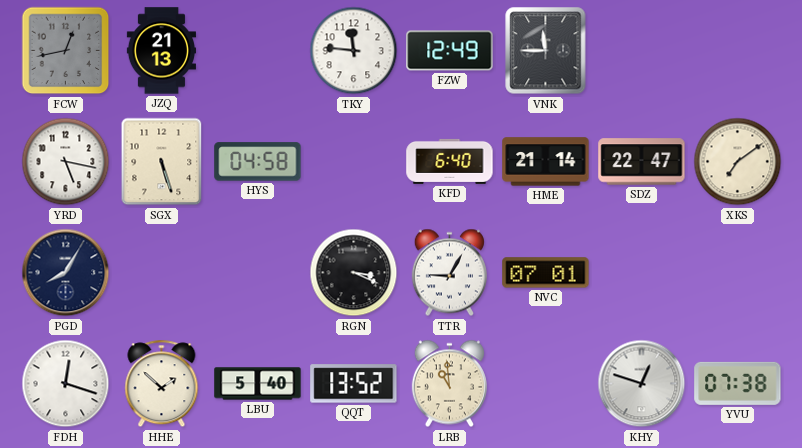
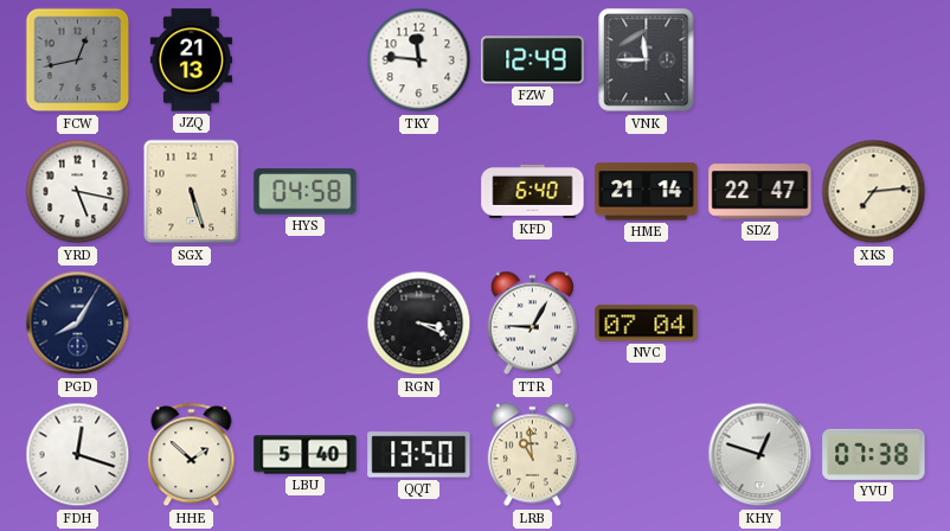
XKS: 7:09 -> 7:14 (874, 192)
NVC: 07:01 -> 07:04 (647, 324)
QQT: 13:52 -> 13:50 (419, 455)
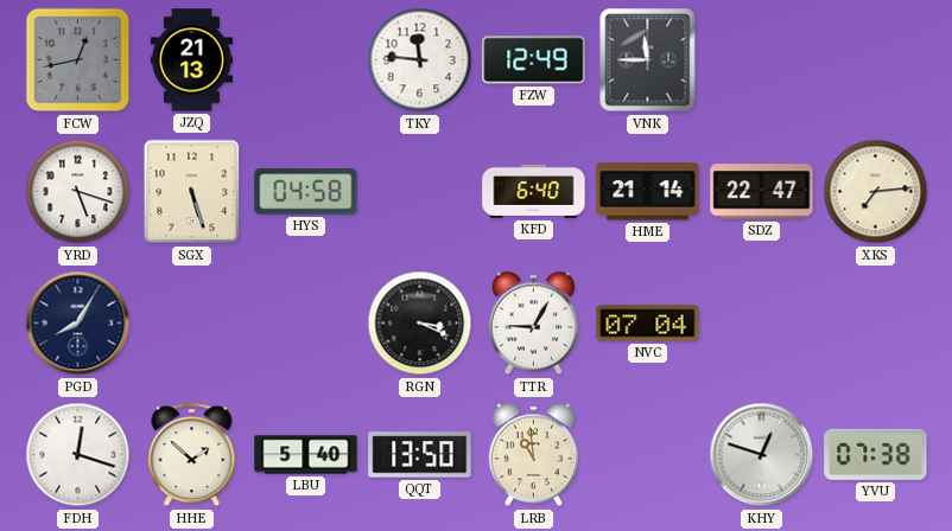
YRD: 5:17 -> 5:18 (78, 192)
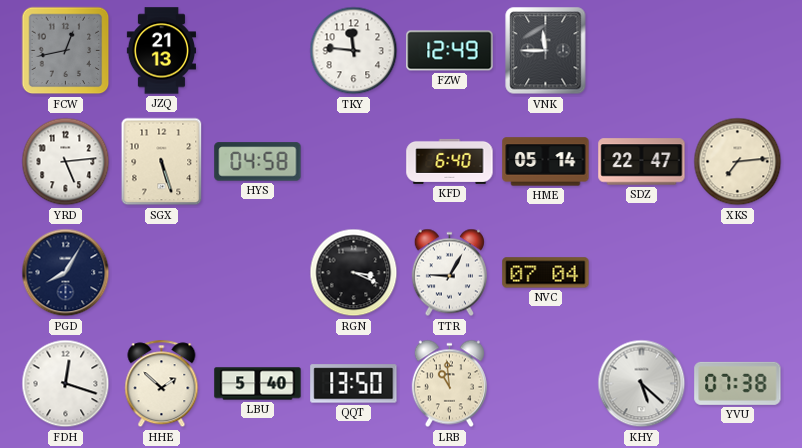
YRD: 5:18 -> 5:14 (66, 162)
HME: 21:14 -> 05:14 (546, 162)
KHY: 12:48 -> 5:22 (642, 384)
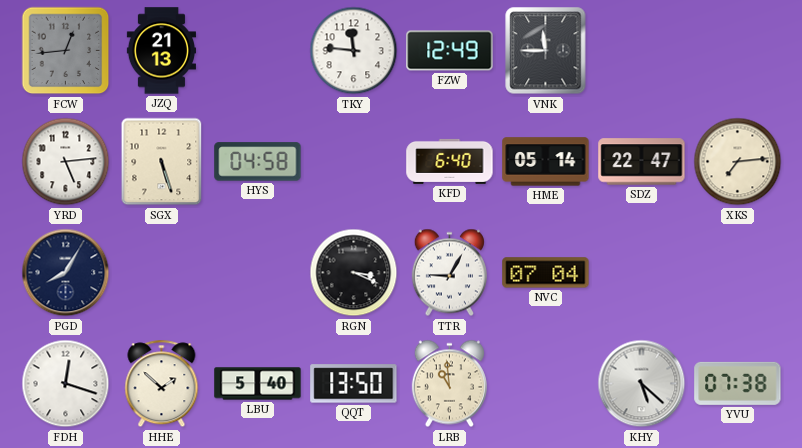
FCW: 12:43 -> 12:44 (66, 51)
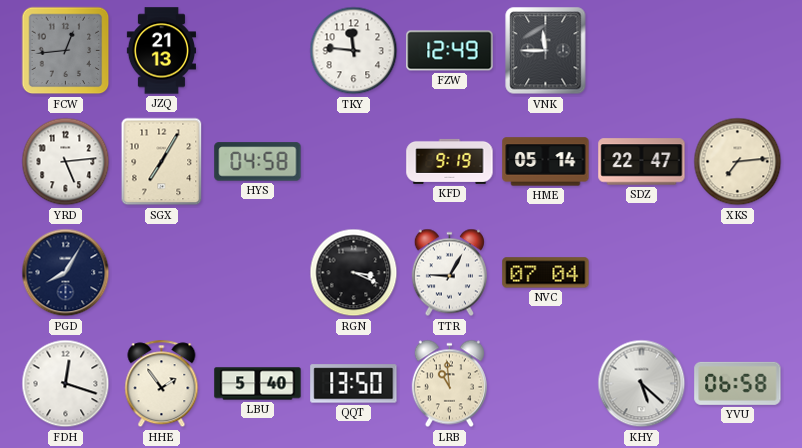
SGX: 5:27 -> 7:05 (162, 162)
KFD: 6:40 -> 9:19 (450, 161)
HHE: 1:52 -> 1:54 (162, 384)
YVU: 07:38 -> 06:58 (738, 383)
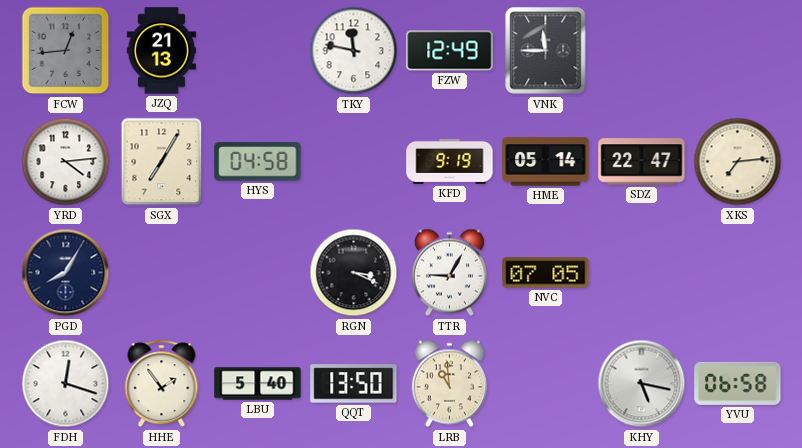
TKY: 11:46 -> 11:47 (354, 51)
YRD: 5:14 -> 4:14 (66, 162)
NVC: 07:04 -> 07:05 (546, 273)
KHY: 5:22 -> 5:17 (642, 384)
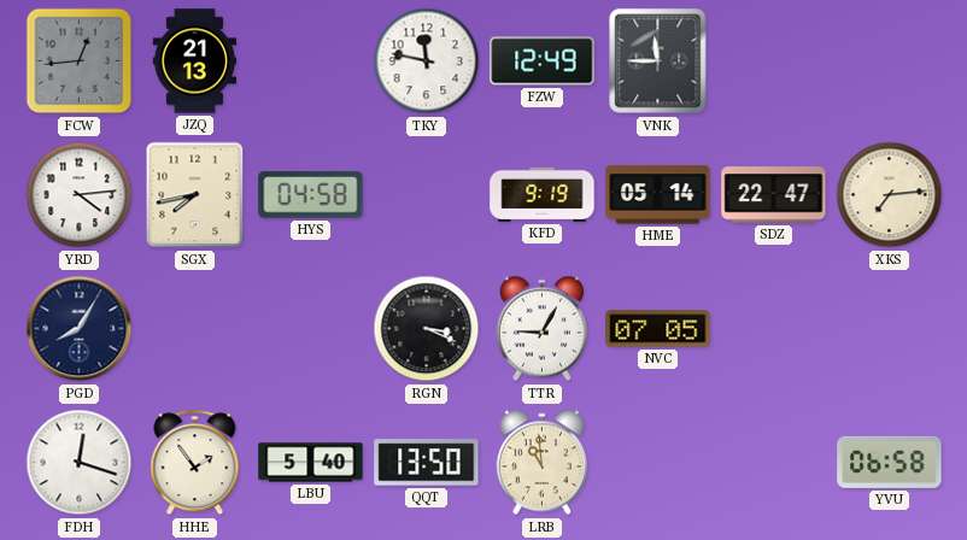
SGX: 7:05 -> 7:43 (195, 195)
KHY: 5:17 -> none (642, 384)
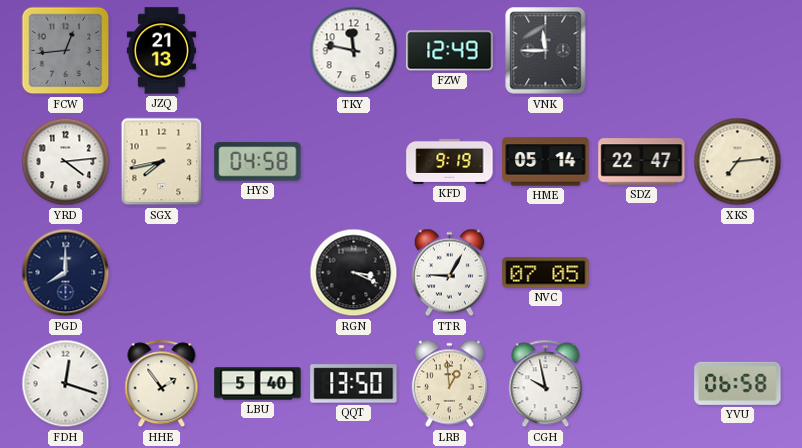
PGD: 8:05 -> 8:00 (66, 273)
LRB: 10:59 -> 12:59 (449, 384)
CGH: none -> 9:58 (546, 384)
